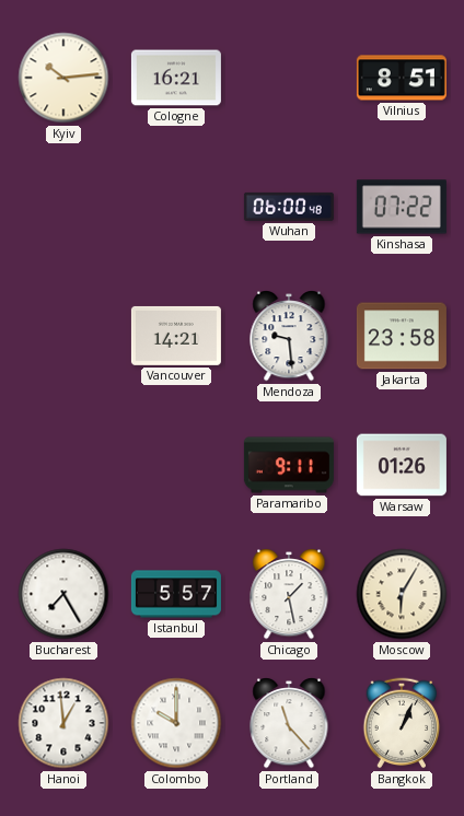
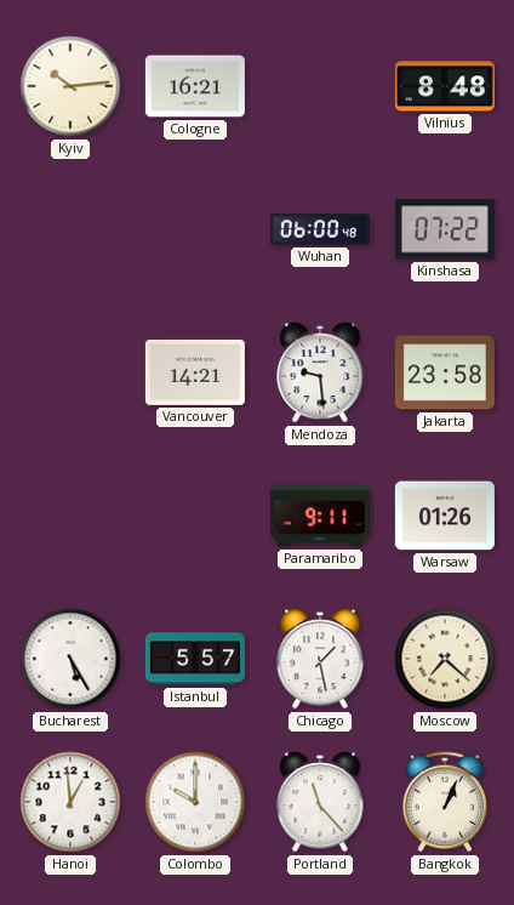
Vilnius: 8:51 -> 8:48 (445, 86)
Bucharest: 7:25 -> 5:25 (70, 659)
Moscow: 6:05 -> 7:22 (445, 659)
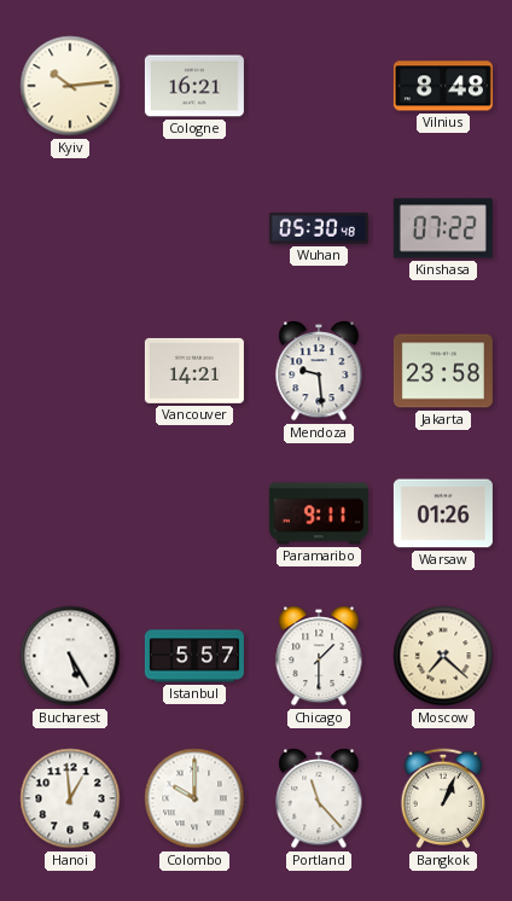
Wuhan: 06:00 -> 05:30 (319, 228)
Chicago: 1:28 -> 1:30 (319, 657)
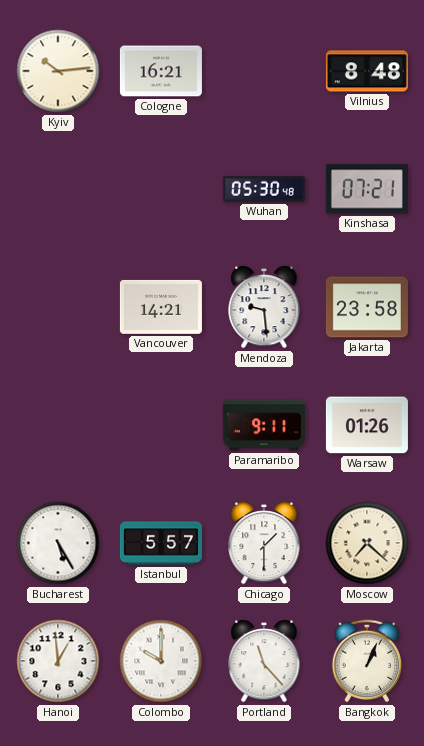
Kinshasa: 07:22 -> 07:21 (367, 189)
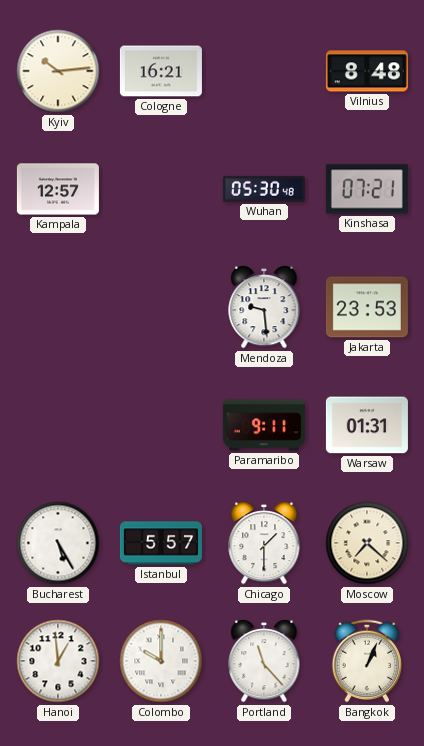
Kampala: none -> 12:57 (58, 189)
Vancouver: 14:21 -> none (161, 307)
Jakarta: 23:58 -> 23:53 (367, 307)
Warsaw: 01:26 -> 01:31 (367, 425)
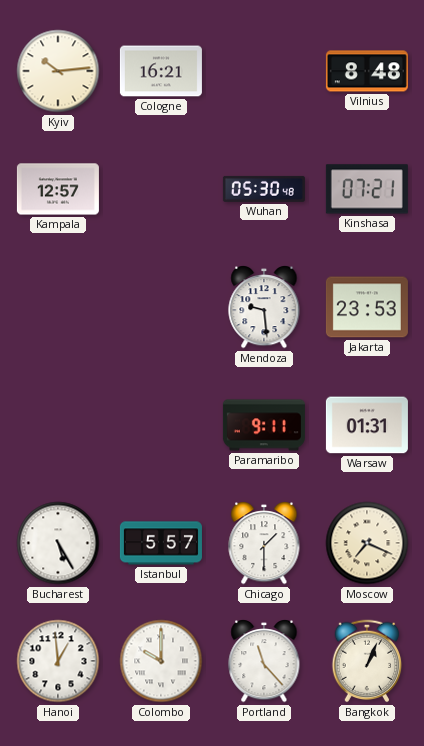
Moscow: 7:22 -> 7:19 (367, 543)
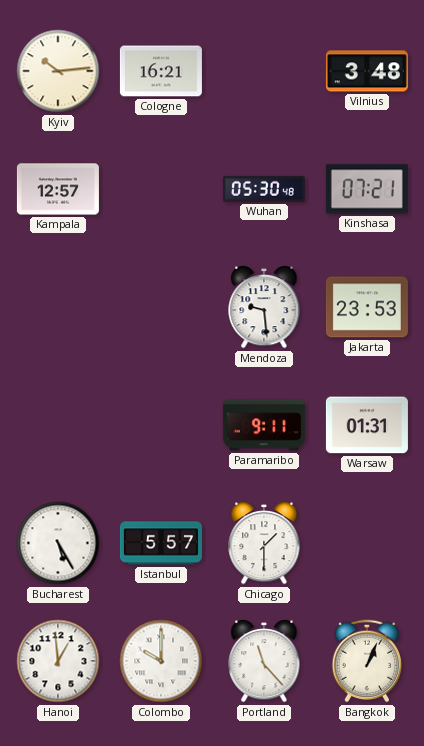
Vilnius: 8:48 -> 3:48 (367, 71)
Moscow: 7:19 -> none (367, 543)
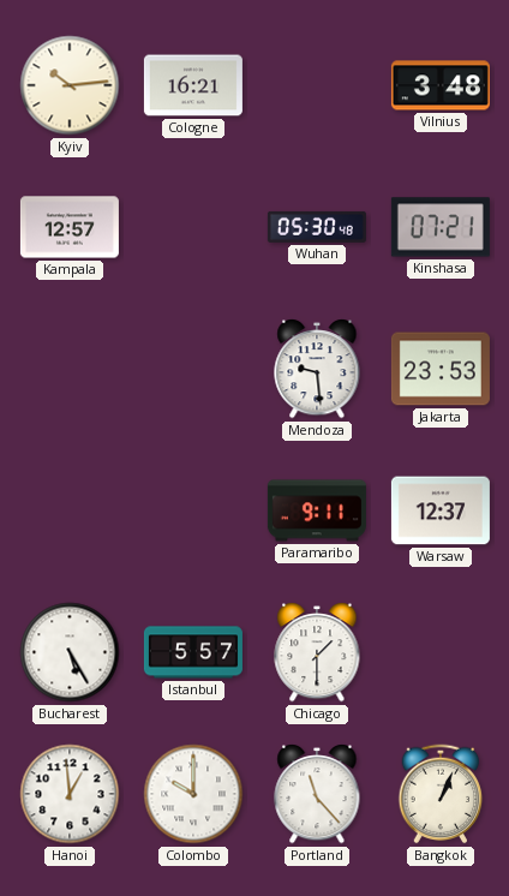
Warsaw: 01:31 -> 12:37 (441, 510)
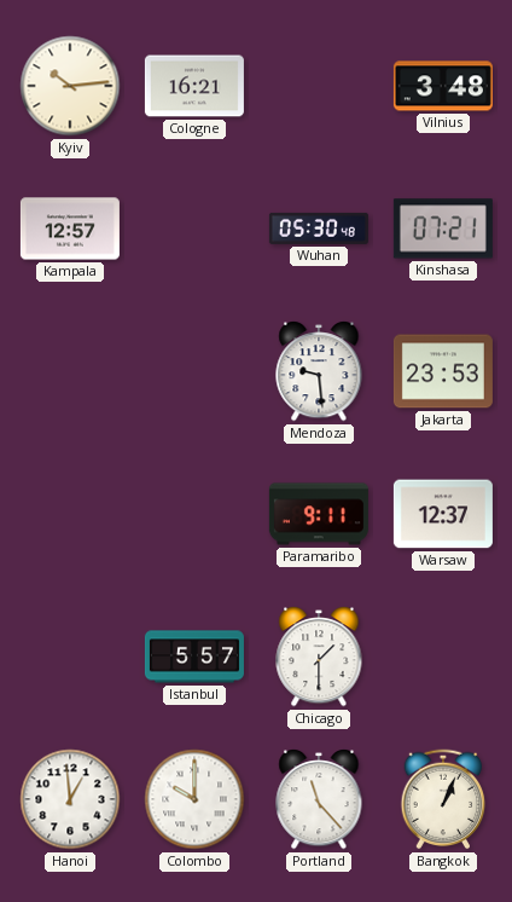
Bucharest: 5:25 -> none (70, 652)
